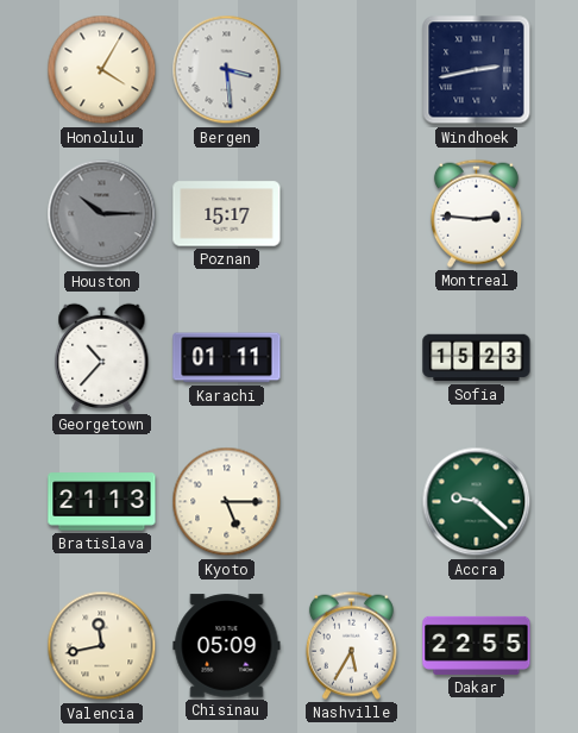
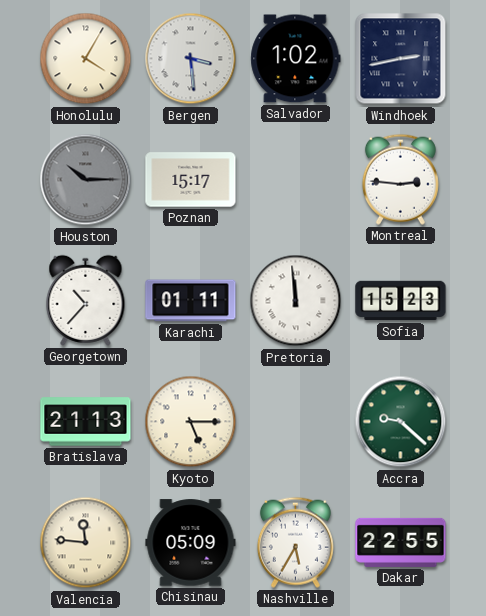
Salvador: none -> 1:02 (296, 59)
Pretoria: none -> 11:59 (296, 301)
Valencia: 11:43 -> 11:46 (86, 543)
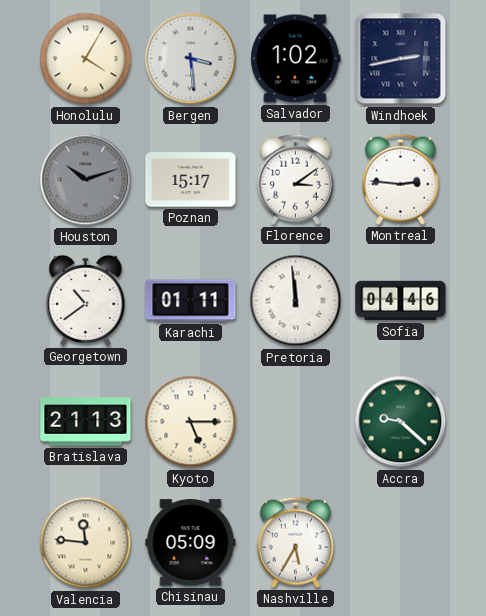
Houston: 10:15 -> 10:12 (86, 180)
Florence: none -> 3:09 (295, 179)
Georgetown: 10:37 -> 10:39 (86, 300)
Sofia: 15:23 -> 04:46 (401, 301)
Dakar: 22:55 -> none (401, 542)
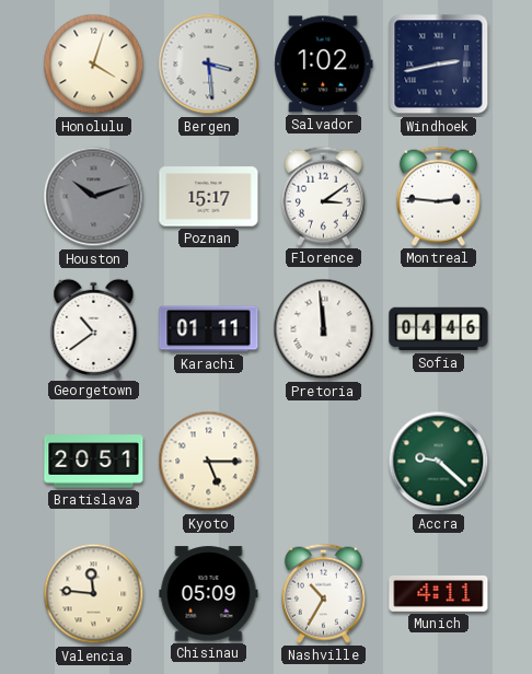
Honolulu: 4:05 -> 4:03 (94, 65)
Bratislava: 21:13 -> 20:51 (94, 462)
Nashville: 5:35 -> 10:35 (323, 593)
Munich: none -> 4:11 (439, 594)
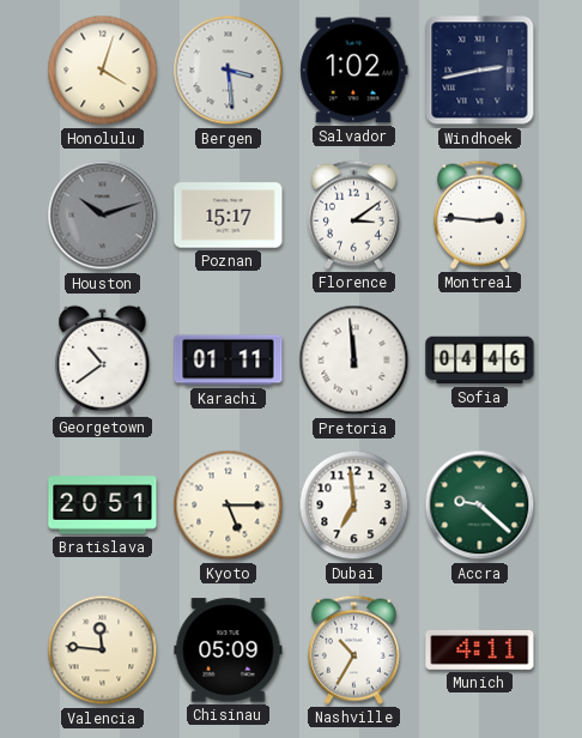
Dubai: none -> 6:59 (354, 506)
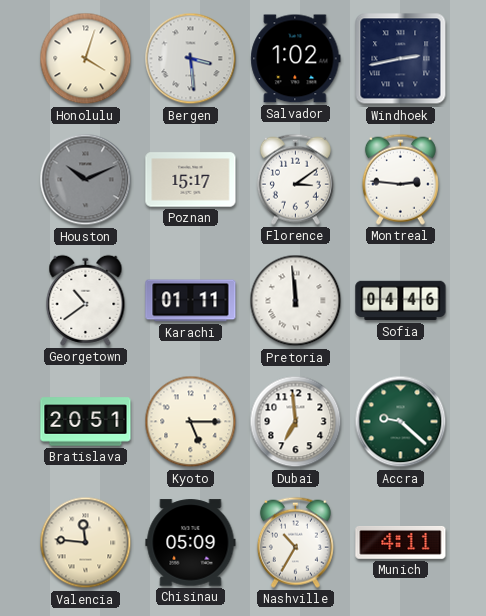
Houston: 10:12 -> 10:11 (86, 180)
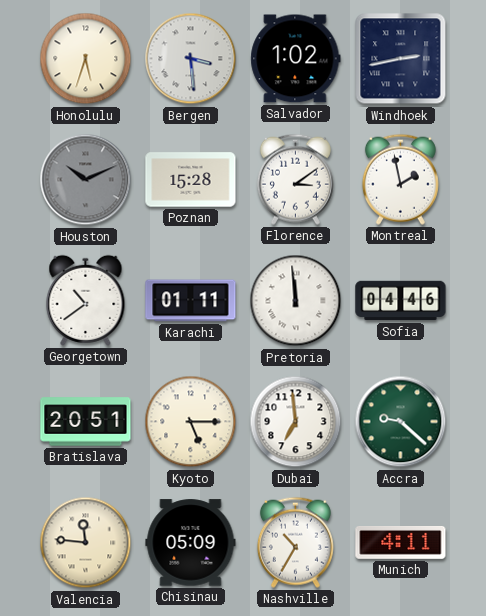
Honolulu: 4:03 -> 5:33 (86, 59)
Poznan: 15:17 -> 15:28 (191, 180)
Montreal: 2:46 -> 1:58 (400, 179)
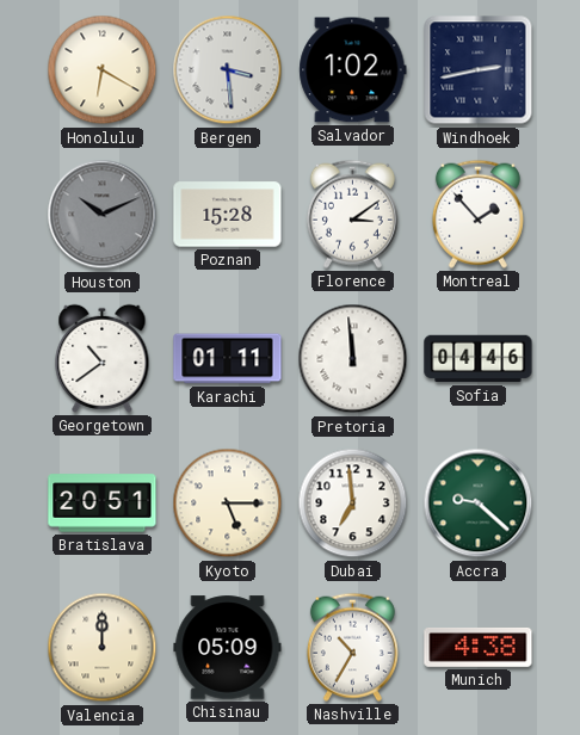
Honolulu: 5:33 -> 6:20 (103, 70)
Montreal: 1:58 -> 1:53 (477, 214)
Valencia: 11:46 -> 12:00 (103, 648)
Munich: 4:11 -> 4:38 (479, 648)
